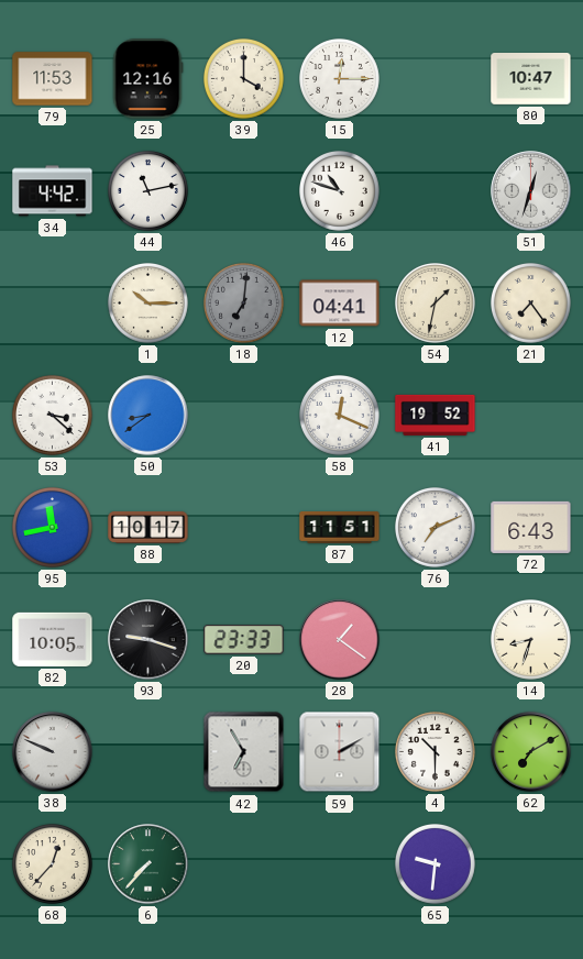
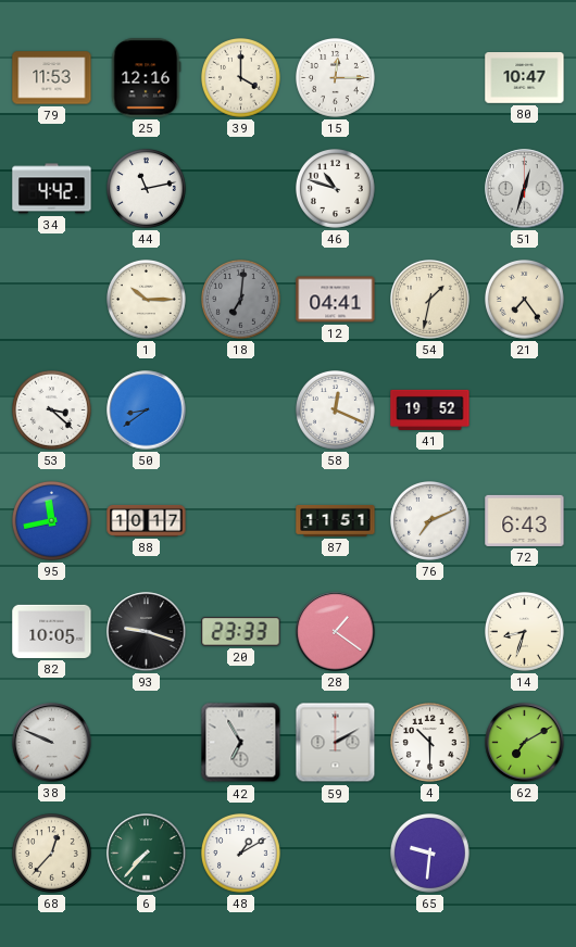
48: none -> 1:10 (241, 854)
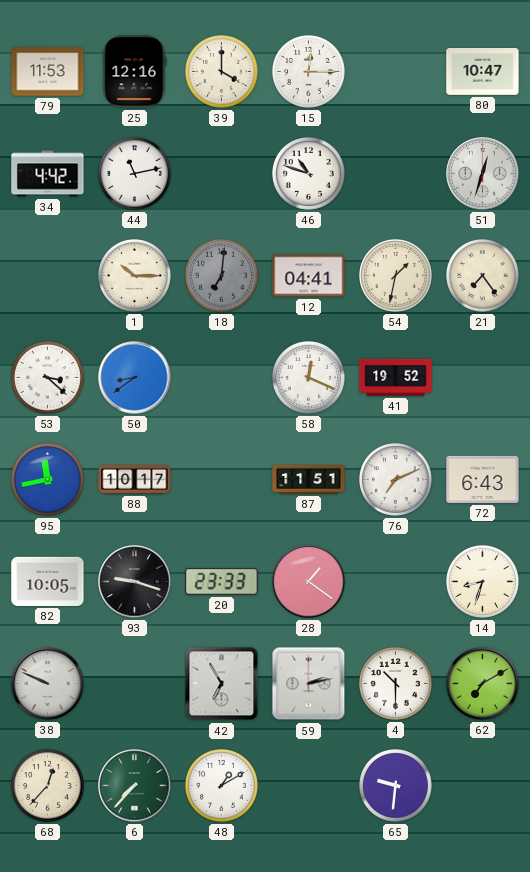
59: 2:10 -> 2:13 (309, 684)
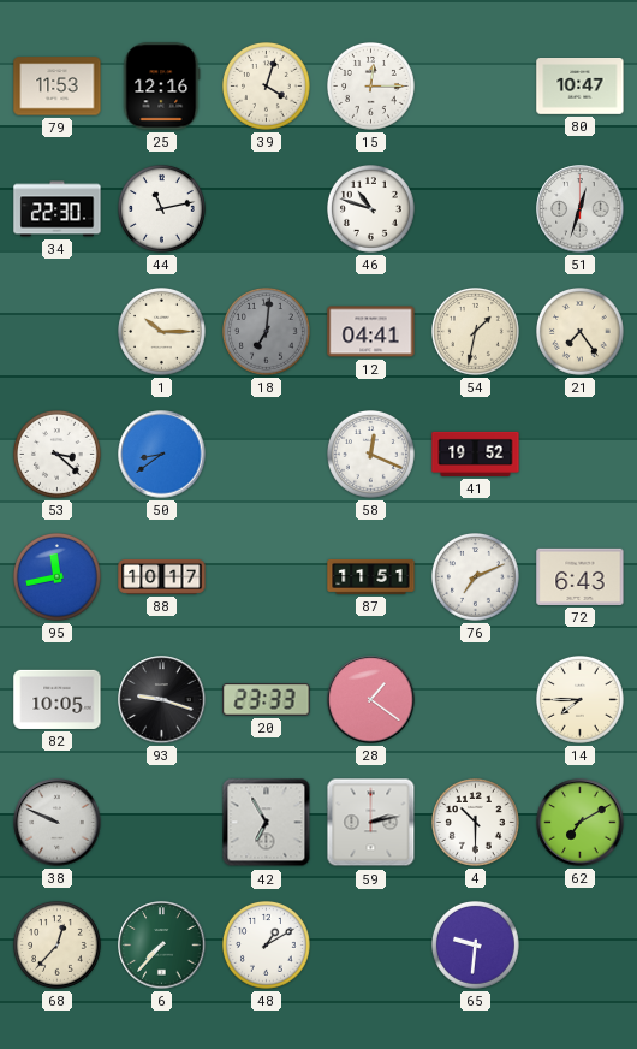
39: 4:00 -> 4:03 (267, 87)
34: 4:42 -> 22:30 (58, 209)
14: 8:33 -> 7:45 (581, 700)
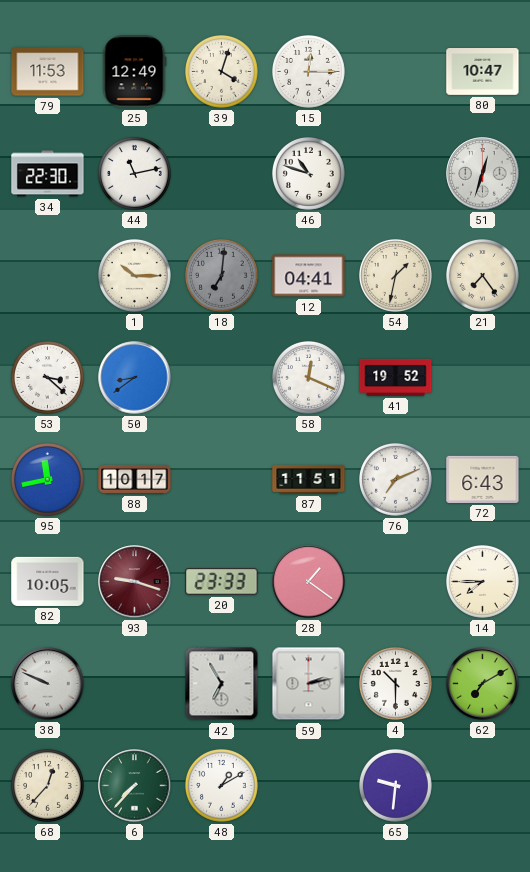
25: 12:16 -> 12:49 (135, 72)
93 dial: black -> burgundy (135, 582)
